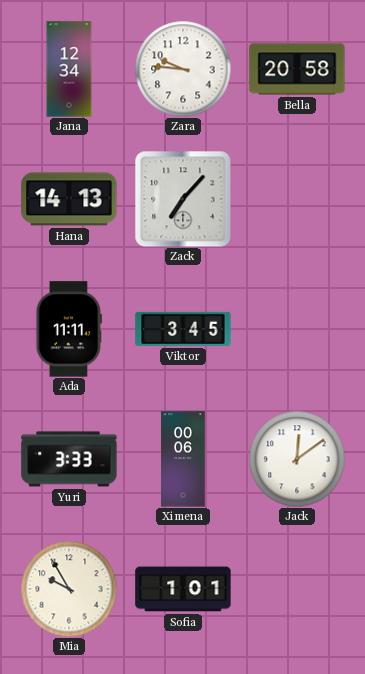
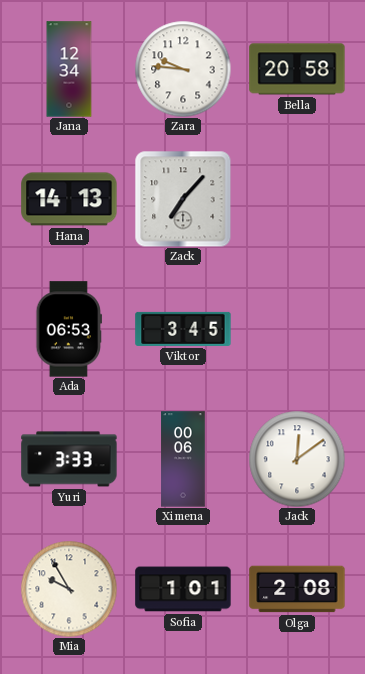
Ada: 11:11 -> 06:53 (68, 329)
Olga: none -> 2:08 (297, 589)
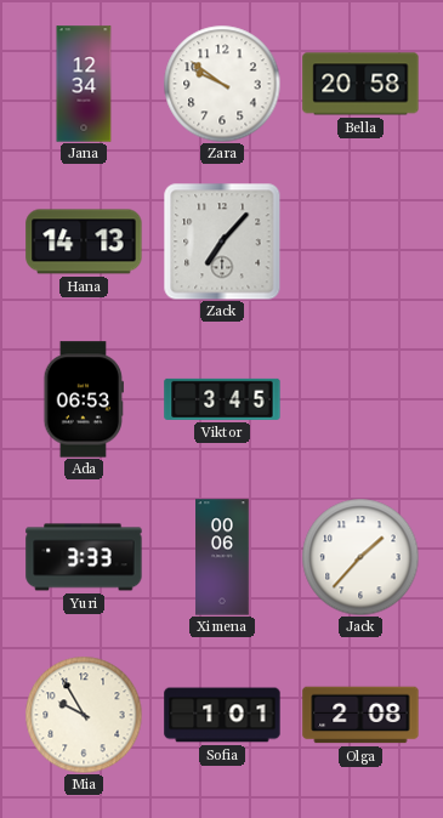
Zara: 9:46 -> 9:51 (222, 84)
Jack: 12:09 -> 1:37 (360, 557)
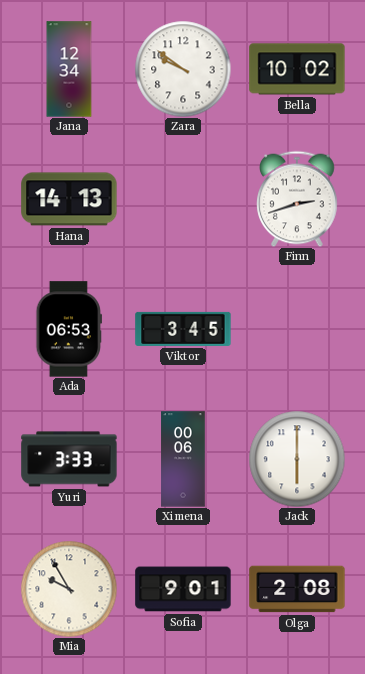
Bella: 20:58 -> 10:02 (297, 69)
Zack: 7:07 -> none (222, 242)
Finn: none -> 2:42 (297, 199)
Jack: 1:37 -> 6:00 (297, 459)
Sofia: 1:01 -> 9:01 (183, 589)
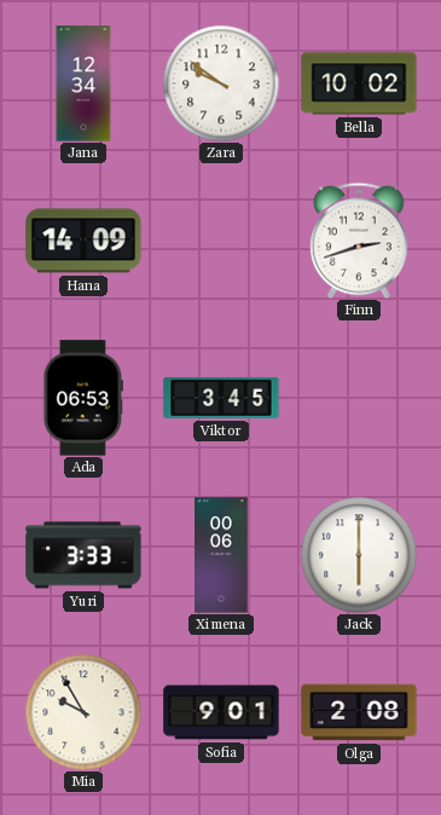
Hana: 14:13 -> 14:09 (83, 241)
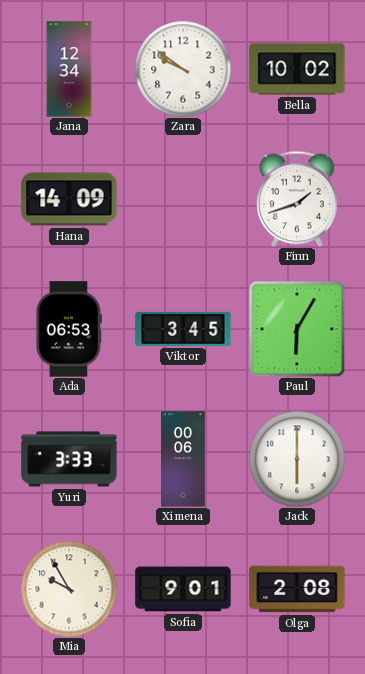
Finn: 2:42 -> 1:42 (297, 199)
Paul: none -> 6:05 (297, 329)
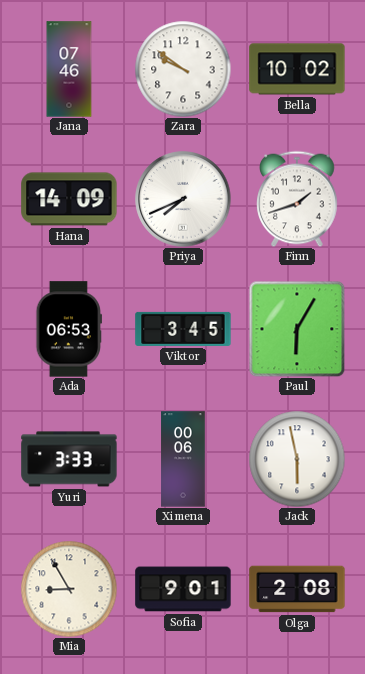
Jana: 12:34 -> 07:46 (69, 69)
Priya: none -> 7:41 (183, 199)
Jack: 6:00 -> 5:58 (297, 459)
Mia: 9:55 -> 8:55 (69, 589)
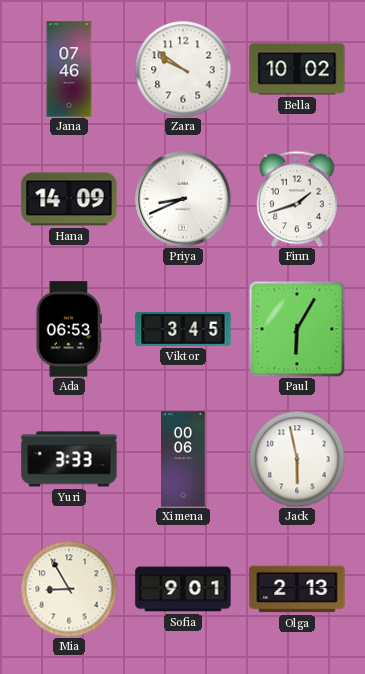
Priya: 7:41 -> 8:41 (183, 199)
Olga: 2:08 -> 2:13 (297, 589)
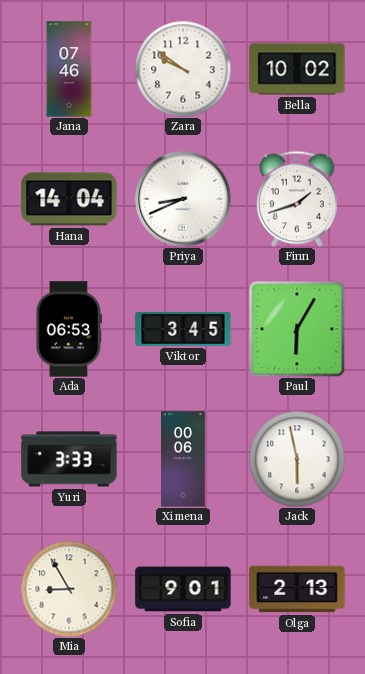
Hana: 14:09 -> 14:04 (69, 199)
